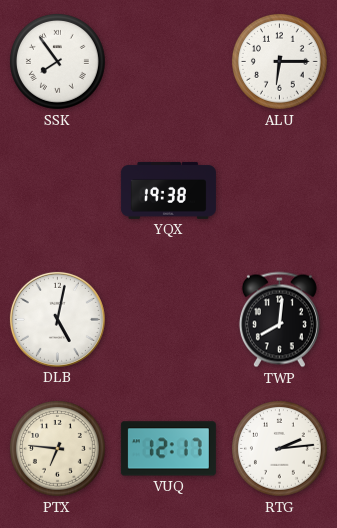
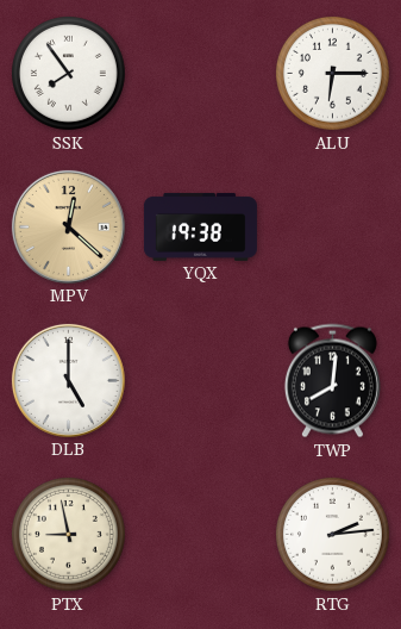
MPV: none -> 12:22 (68, 226)
DLB: 5:02 -> 5:00 (68, 380)
PTX: 6:46 -> 8:58 (68, 534)
VUQ: 12:17 -> none (168, 449)
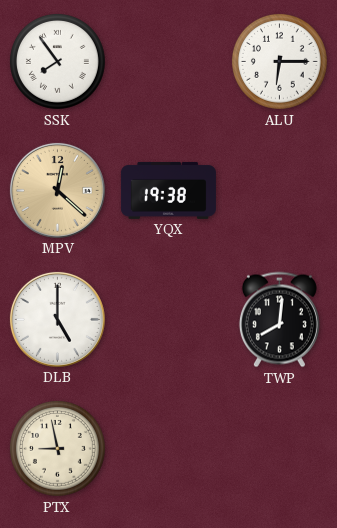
RTG: 2:14 -> none (332, 534)
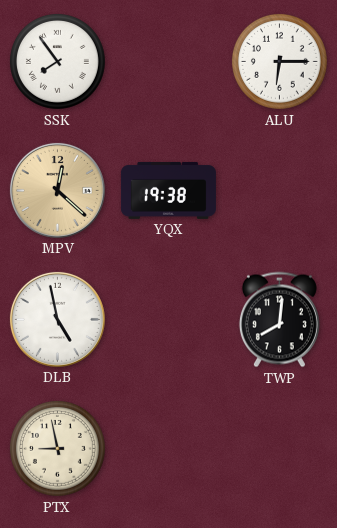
DLB: 5:00 -> 4:58 (57, 319)
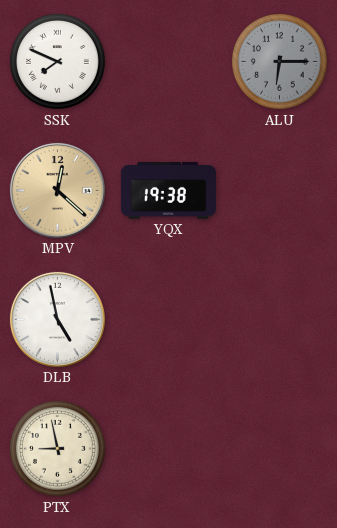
SSK: 7:54 -> 7:49 (57, 61)
ALU dial: white -> grey (279, 61)
TWP: 8:01 -> none (279, 320)
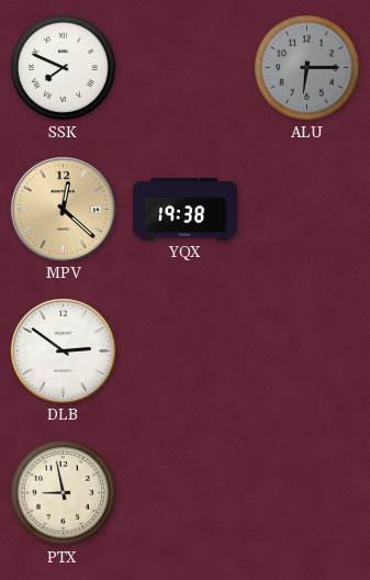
DLB: 4:58 -> 2:51 (63, 350)
